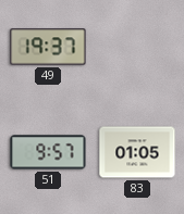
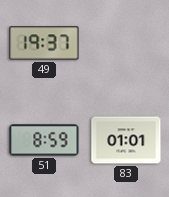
51: 9:57 -> 8:59 (44, 140)
83: 01:05 -> 01:01 (126, 140)
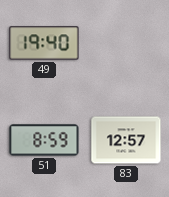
49: 19:37 -> 19:40 (44, 43)
83: 01:01 -> 12:57 (126, 140)
